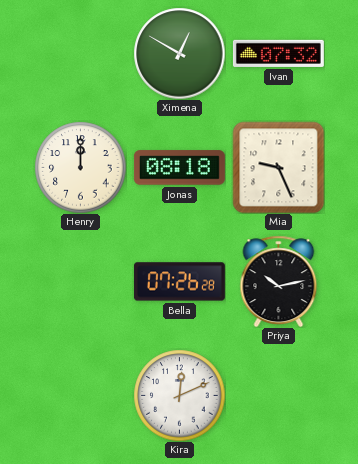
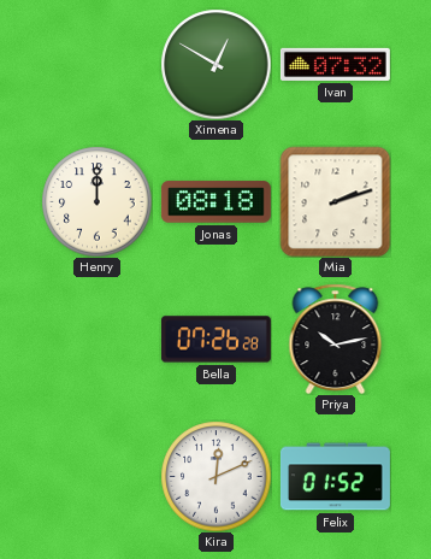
Mia: 9:26 -> 2:12 (335, 201)
Felix: none -> 01:52 (335, 477)
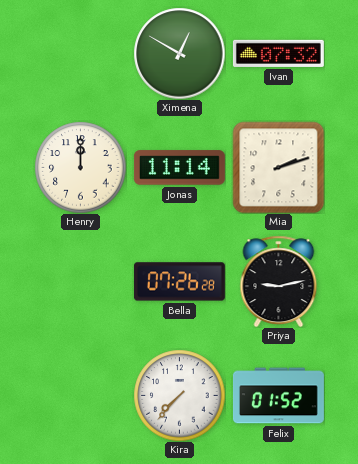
Jonas: 08:18 -> 11:14 (179, 168)
Priya: 10:13 -> 9:13 (279, 281)
Kira: 12:11 -> 7:37 (179, 395)
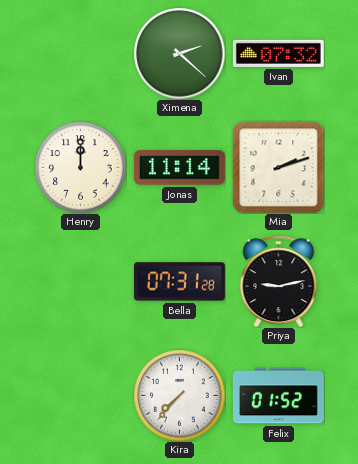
Ximena: 12:50 -> 2:22 (179, 53)
Bella: 07:26 -> 07:31 (179, 282)
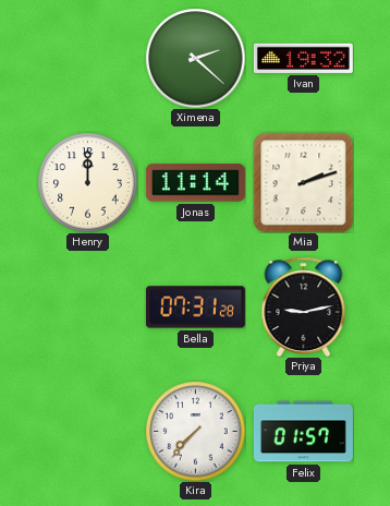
Ivan: 07:32 -> 19:32 (303, 58)
Felix: 01:52 -> 01:57 (303, 432)
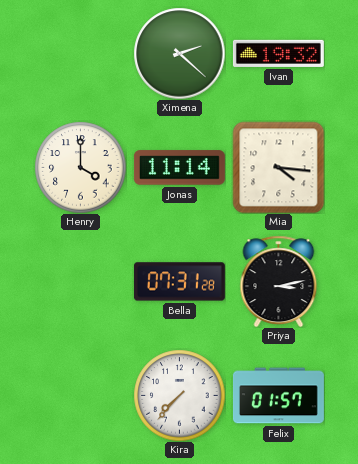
Henry: 12:00 -> 4:00 (80, 167)
Mia: 2:12 -> 4:16 (278, 167)
Priya: 9:13 -> 3:13 (279, 281)
